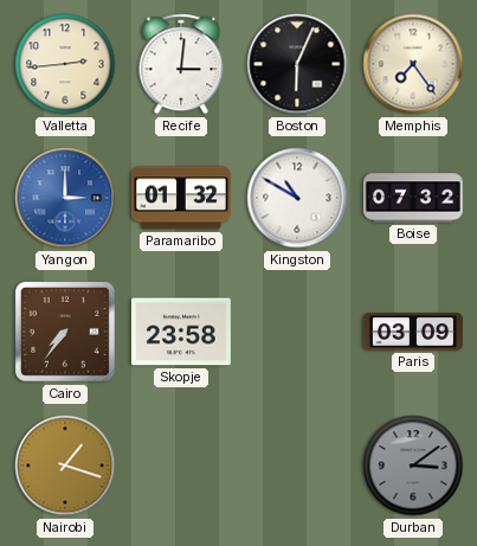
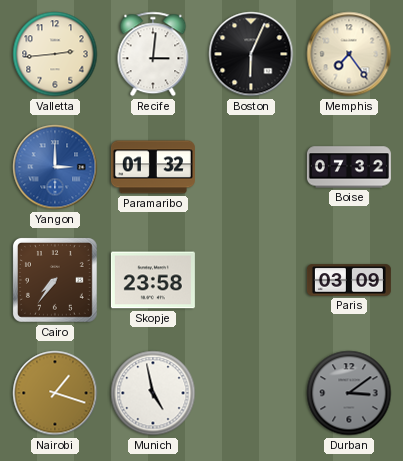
Kingston: 10:50 -> none (297, 198)
Munich: none -> 4:58 (153, 393)
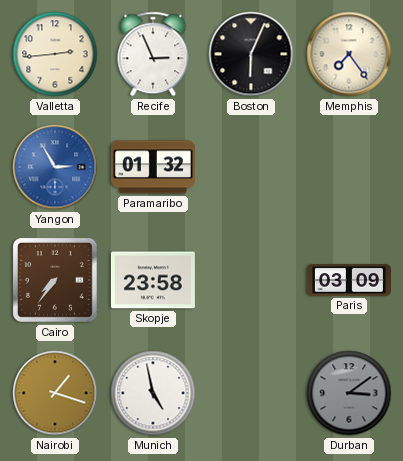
Recife: 3:01 -> 2:56 (153, 54)
Yangon: 3:00 -> 2:55 (55, 167)
Boise: 07:32 -> none (349, 167)
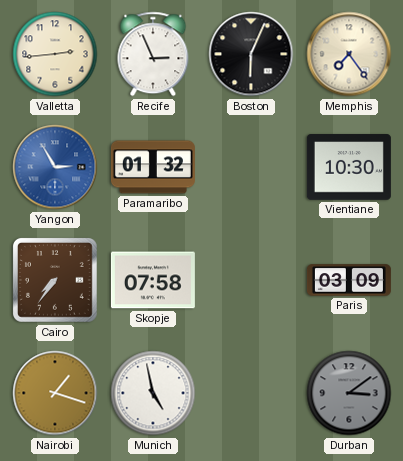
Vientiane: none -> 10:30 (349, 167)
Skopje: 23:58 -> 07:58 (153, 280)
